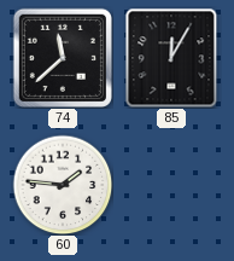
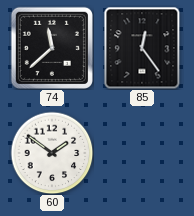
85: 12:05 -> 12:24 (142, 48)
60: 1:46 -> 1:51 (52, 153)
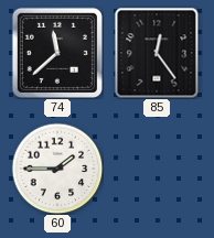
60: 1:51 -> 1:45 (57, 169)
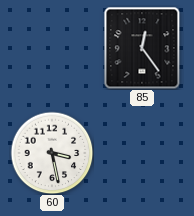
74: 11:38 -> none (57, 53)
60: 1:45 -> 3:28 (52, 153)
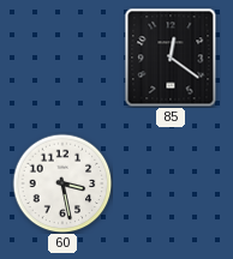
85: 12:24 -> 12:21 (171, 58)
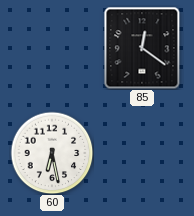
60: 3:28 -> 6:28 (52, 153)
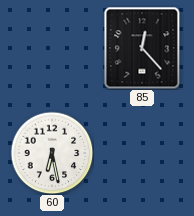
85: 12:21 -> 12:23 (142, 48)
